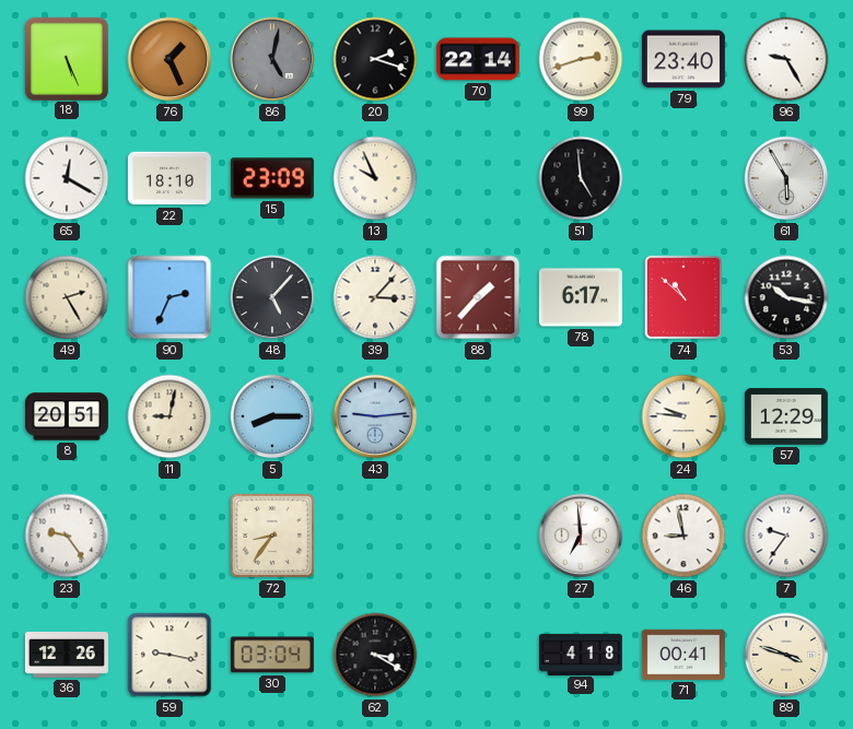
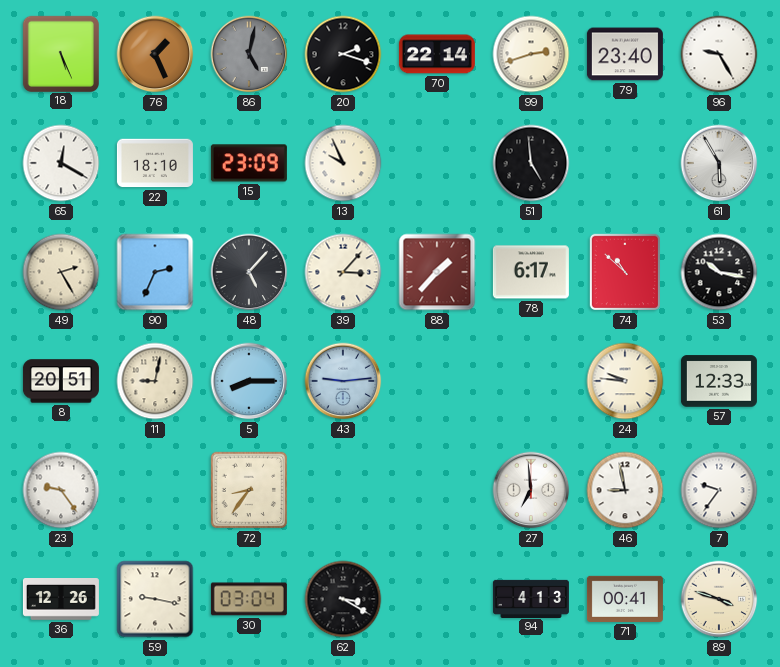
57: 12:29 -> 12:33 (719, 381)
94: 4:18 -> 4:13 (531, 598)
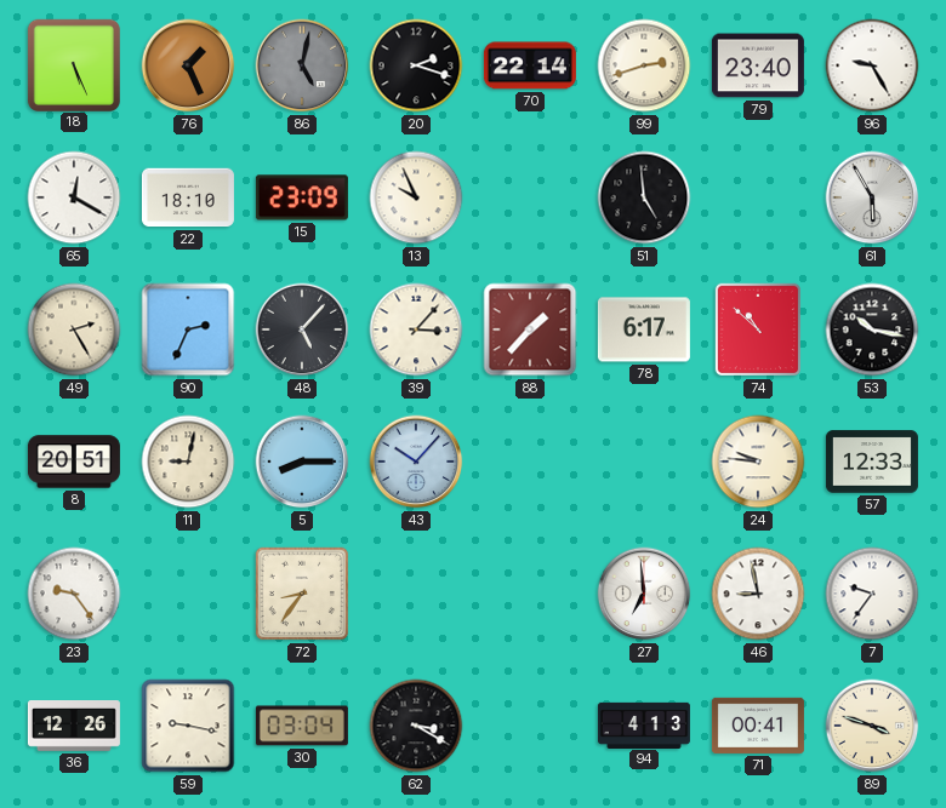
43: 9:14 -> 10:07 (416, 462)
